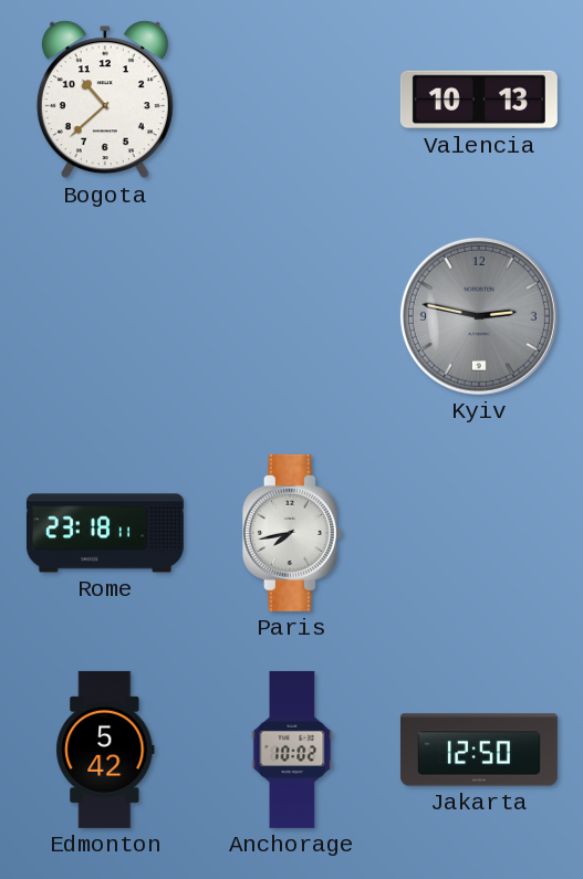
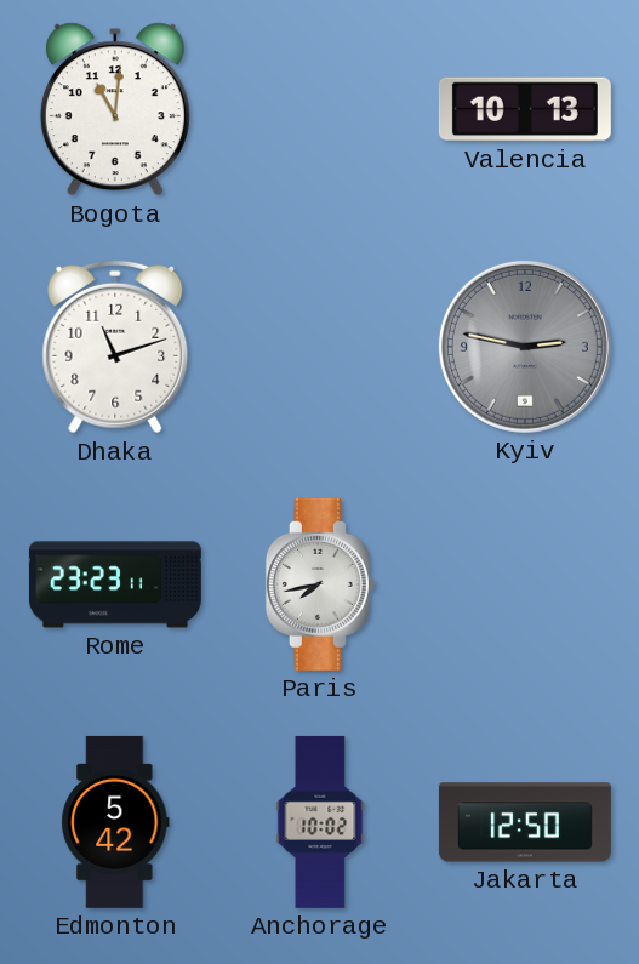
Bogota: 10:38 -> 11:01 (115, 109)
Dhaka: none -> 11:12 (115, 347)
Rome: 23:18 -> 23:23 (115, 584)
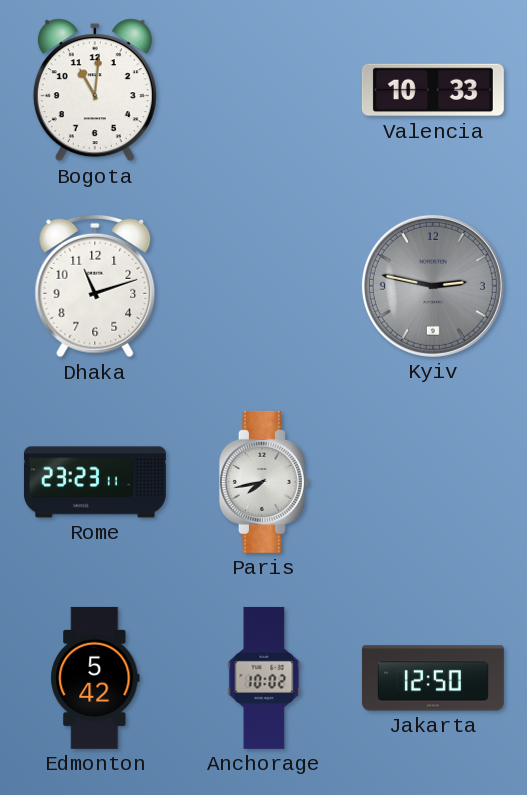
Valencia: 10:13 -> 10:33 (433, 90)
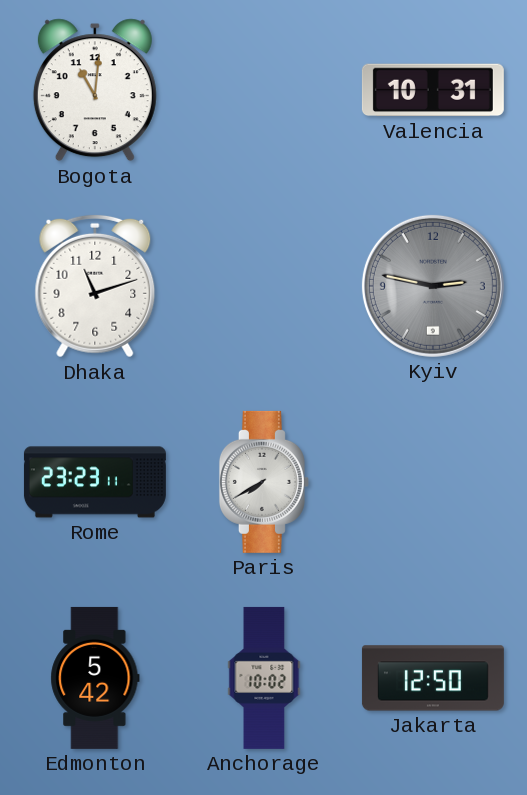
Valencia: 10:33 -> 10:31 (433, 90)
Paris: 7:43 -> 7:40 (264, 482)
